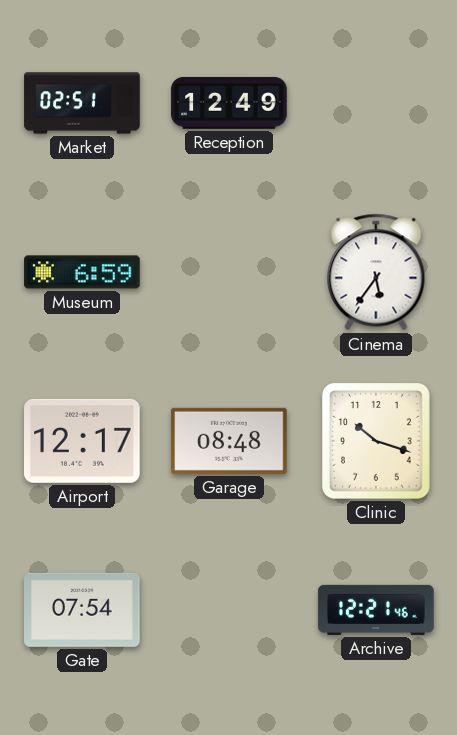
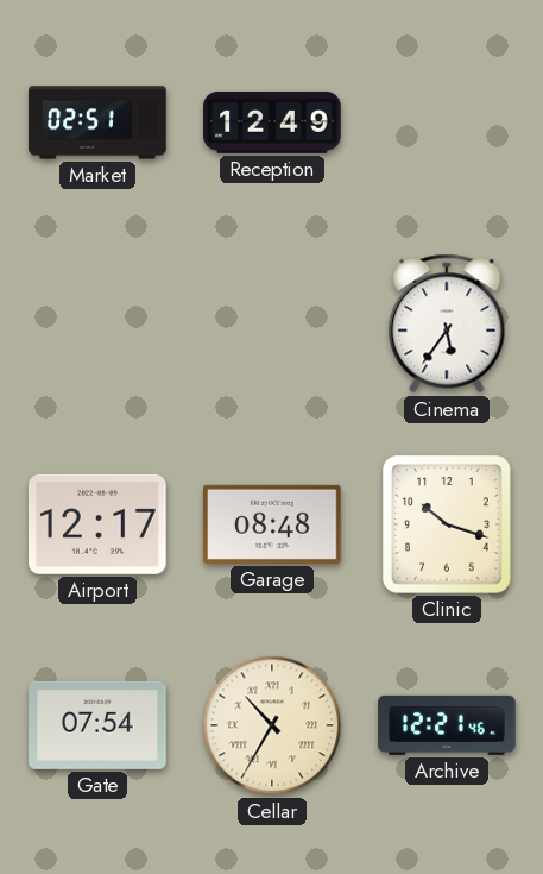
Museum: 6:59 -> none (82, 272)
Cellar: none -> 10:35 (272, 725)
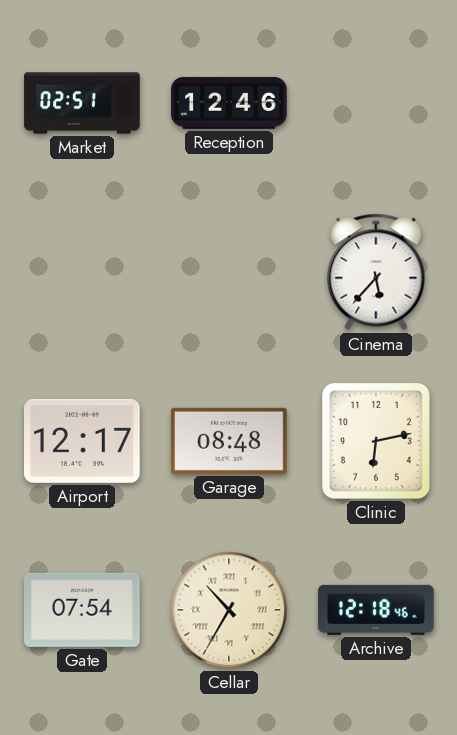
Reception: 12:49 -> 12:46 (229, 103)
Cinema: 5:36 -> 5:37 (376, 272)
Clinic: 10:18 -> 6:13 (376, 442)
Archive: 12:21 -> 12:18 (376, 610)
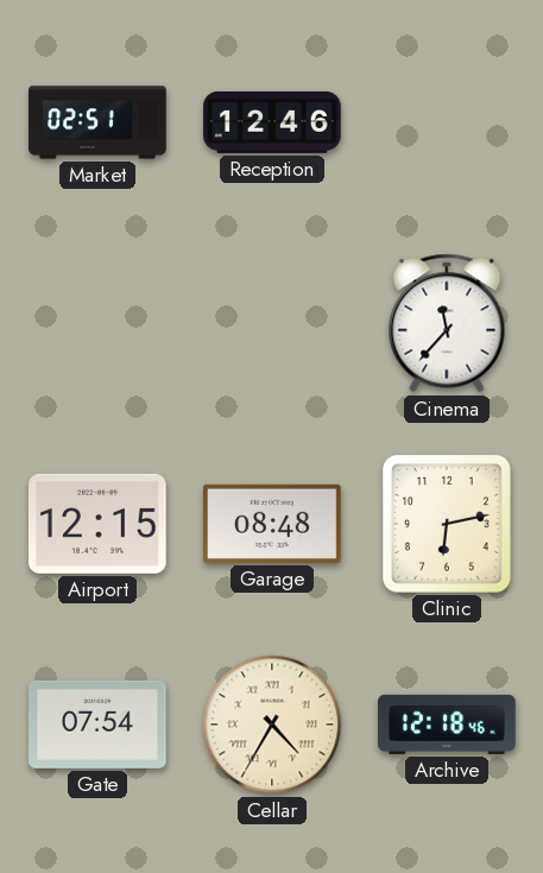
Cinema: 5:37 -> 11:37 (447, 323)
Airport: 12:17 -> 12:15 (99, 524)
Cellar: 10:35 -> 4:35 (272, 725)
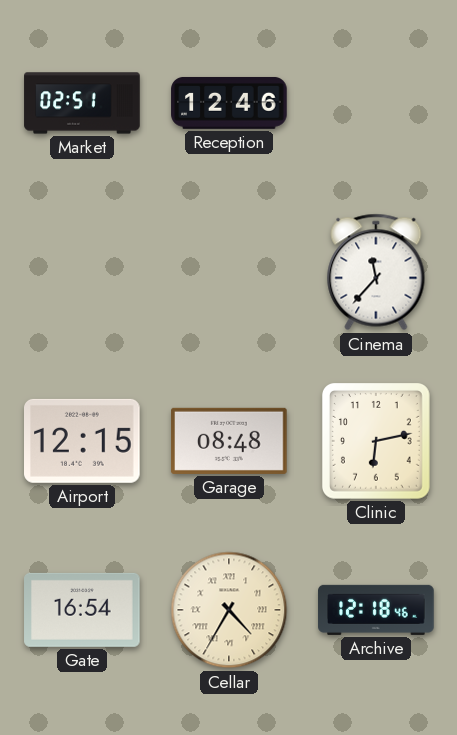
Gate: 07:54 -> 16:54 (82, 610)
